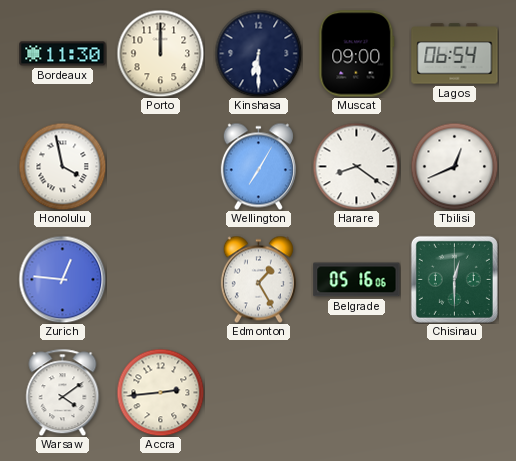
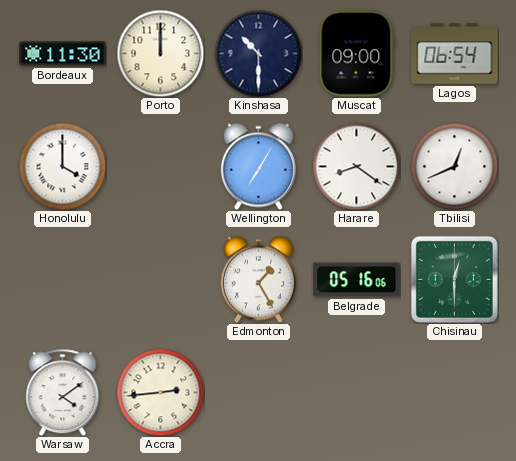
Kinshasa: 6:30 -> 10:30 (258, 53)
Honolulu: 3:58 -> 4:00 (62, 166)
Zurich: 12:46 -> none (62, 279)
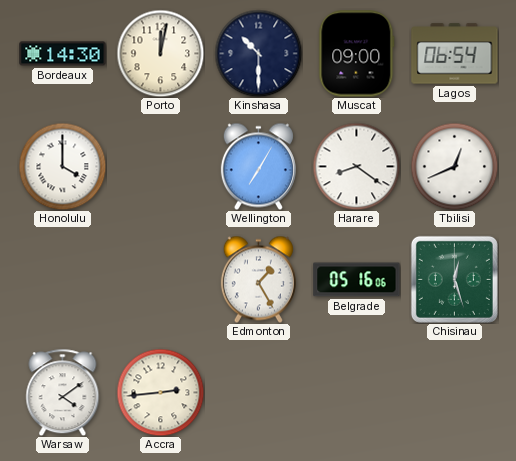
Bordeaux: 11:30 -> 14:30 (63, 54)
Porto: 12:00 -> 12:02 (160, 53)
Chisinau: 12:30 -> 12:27 (454, 279)
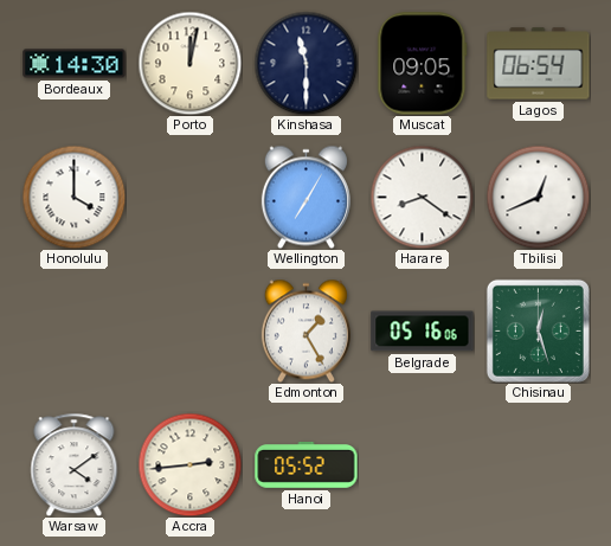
Kinshasa: 10:30 -> 11:30 (305, 63)
Muscat: 09:00 -> 09:05 (423, 64)
Hanoi: none -> 05:52 (307, 465)
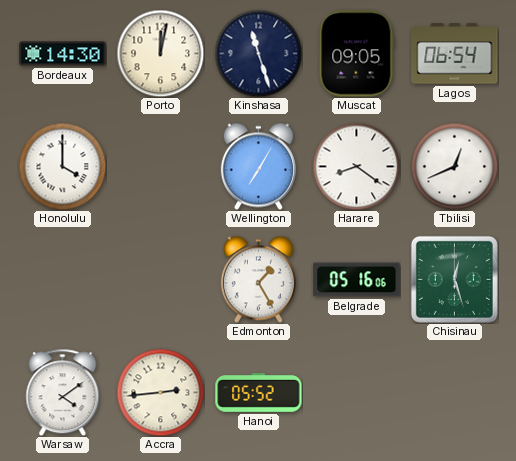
Kinshasa: 11:30 -> 11:27 (258, 53)
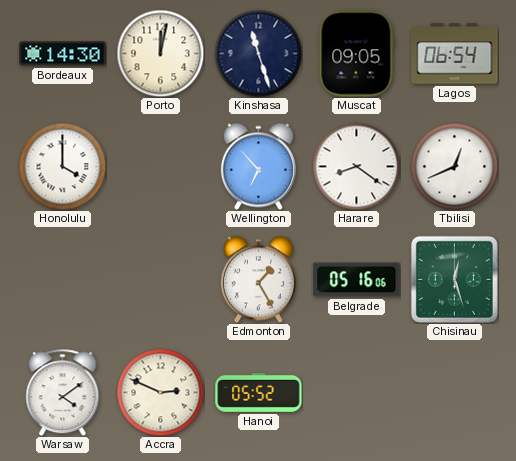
Wellington: 7:05 -> 6:53 (258, 166)
Accra: 2:44 -> 2:49 (160, 392)
